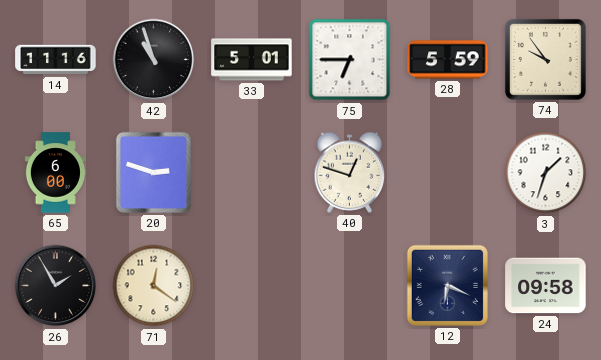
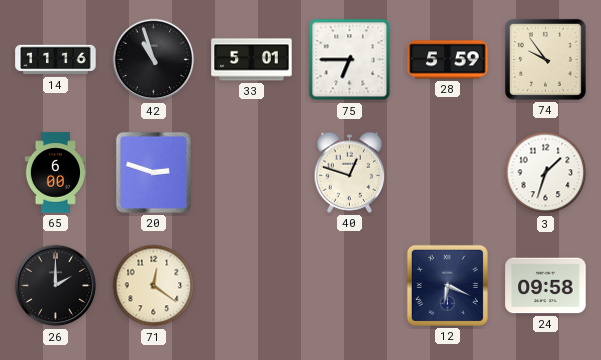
26: 1:55 -> 2:00 (56, 286)
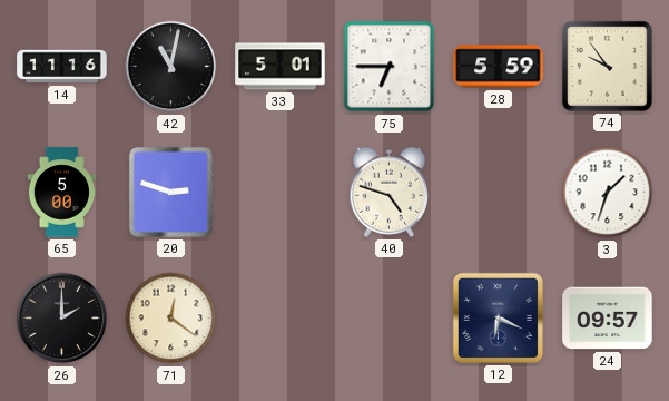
42: 10:57 -> 11:02 (171, 67)
65: 6:00 -> 5:00 (61, 193)
40: 12:48 -> 4:48 (390, 192)
24: 09:58 -> 09:57 (608, 319)
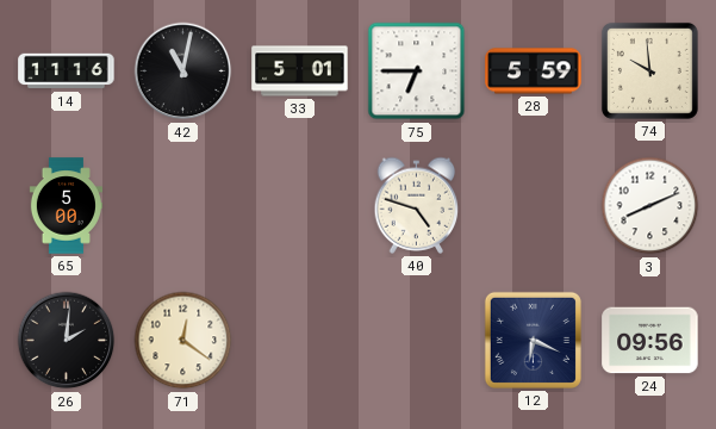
74: 9:54 -> 9:59 (649, 70)
20: 2:48 -> none (170, 192)
3: 1:33 -> 8:11 (650, 206)
26: 2:00 -> 2:01 (67, 341)
24: 09:57 -> 09:56 (650, 341)
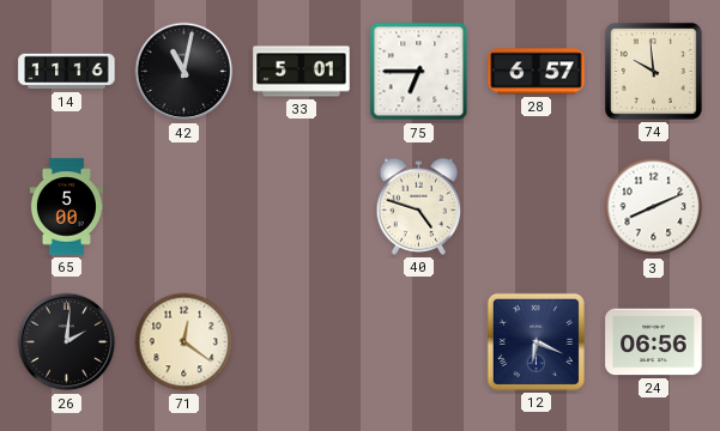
28: 5:59 -> 6:57 (537, 72)
24: 09:56 -> 06:56 (654, 342)
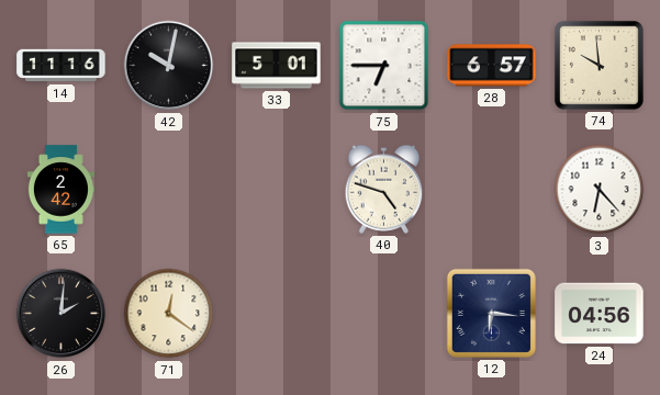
42: 11:02 -> 10:02 (169, 66)
65: 5:00 -> 2:42 (60, 190)
3: 8:11 -> 6:23 (600, 190)
12: 6:19 -> 6:16 (491, 313)
24: 06:56 -> 04:56 (600, 314)
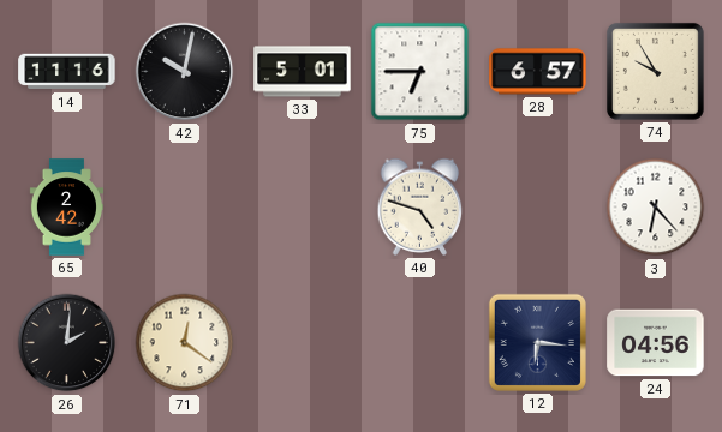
74: 9:59 -> 9:55 (655, 71)
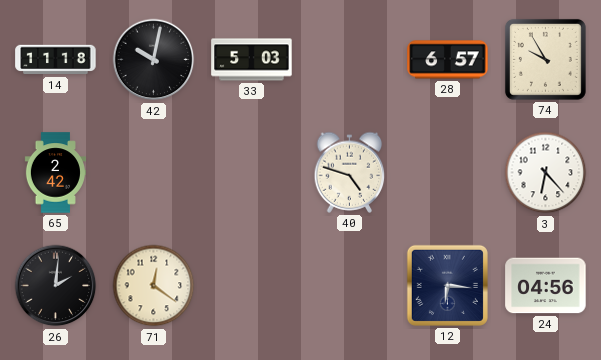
14: 11:16 -> 11:18 (56, 60)
33: 5:01 -> 5:03 (252, 60)
75: 6:45 -> none (420, 72)
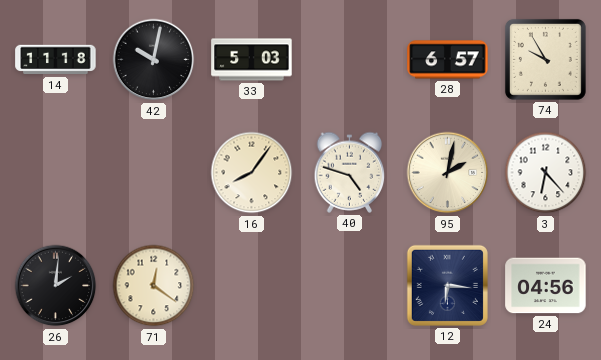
65: 2:42 -> none (55, 173)
16: none -> 8:06 (252, 173)
95: none -> 2:02 (448, 173)
